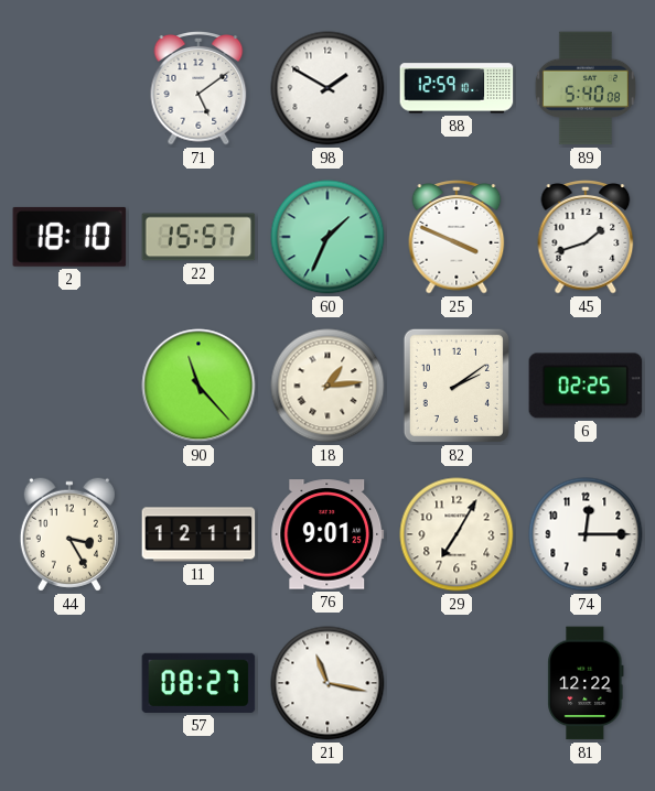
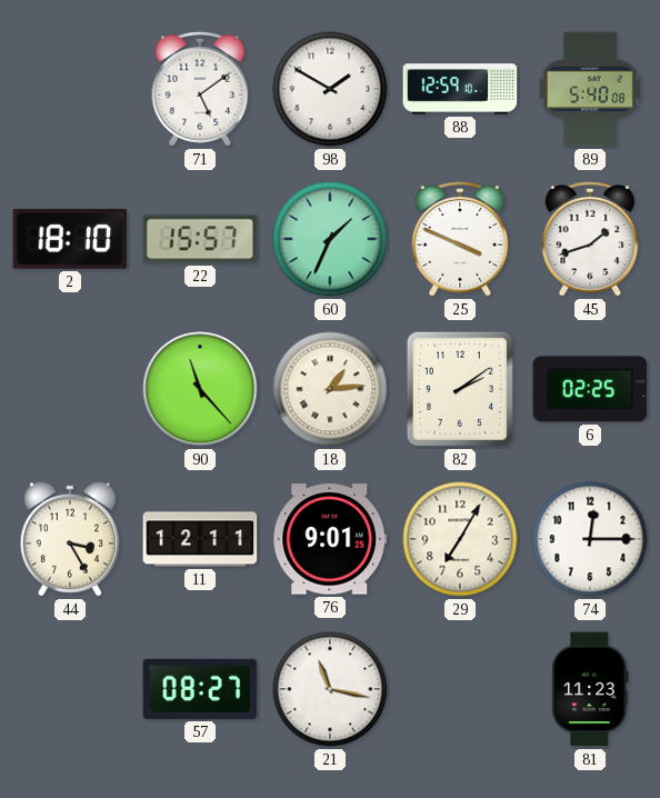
81: 12:22 -> 11:23 (590, 689)
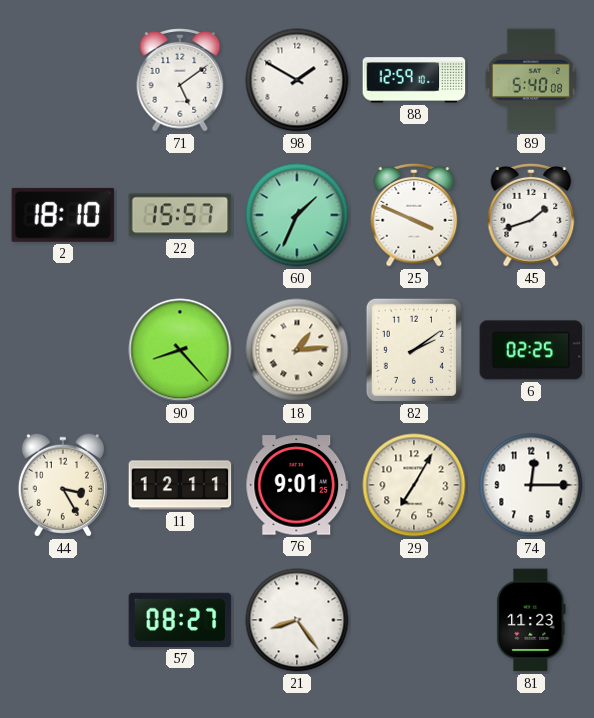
90: 11:23 -> 8:23 (180, 350)
21: 11:17 -> 8:24 (297, 620)
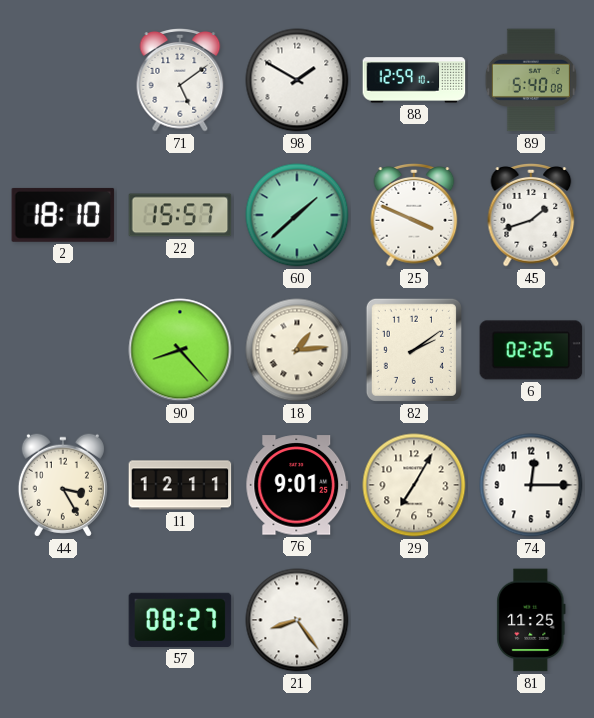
60: 1:34 -> 1:38 (297, 215)
81: 11:23 -> 11:25 (531, 620)
